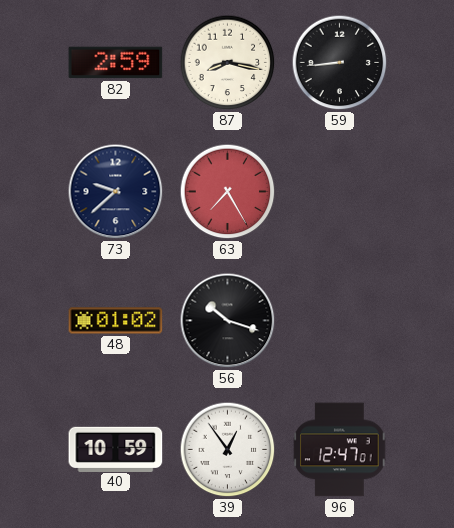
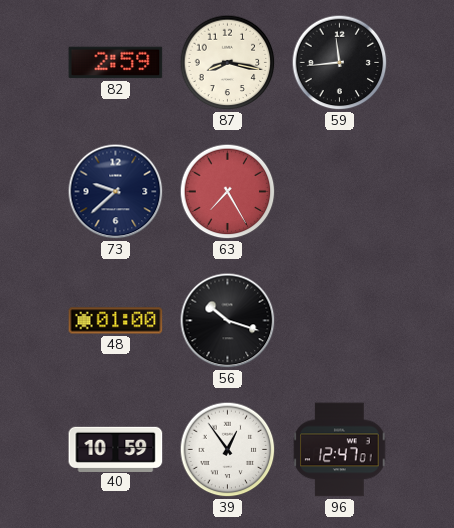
59: 8:44 -> 11:44 (340, 63)
48: 01:02 -> 01:00 (116, 321)
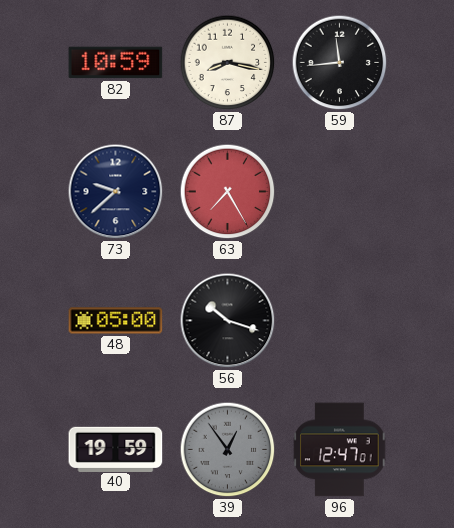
82: 2:59 -> 10:59 (116, 63)
48: 01:00 -> 05:00 (116, 321)
40: 10:59 -> 19:59 (116, 449)
39 dial: white -> grey (228, 450)
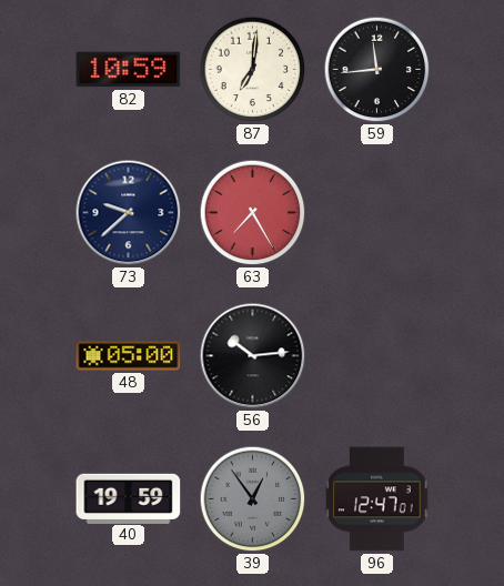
87: 8:17 -> 7:01 (253, 70)
56: 10:18 -> 10:14 (253, 356)
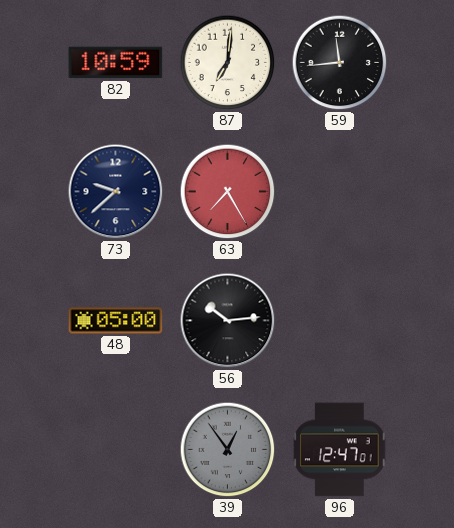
40: 19:59 -> none (129, 498)
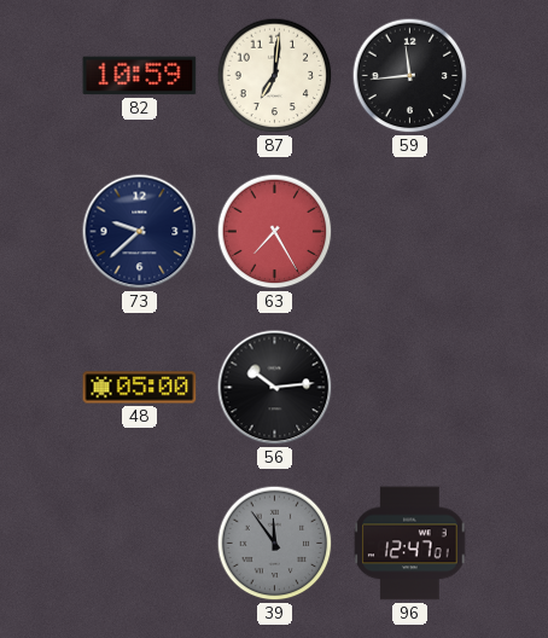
39: 12:54 -> 11:54 (275, 544)
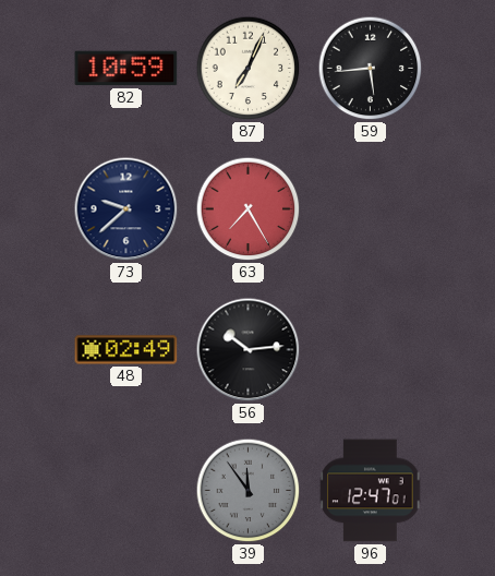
87: 7:01 -> 7:04 (249, 69)
59: 11:44 -> 5:44 (371, 69)
48: 05:00 -> 02:49 (126, 350)
